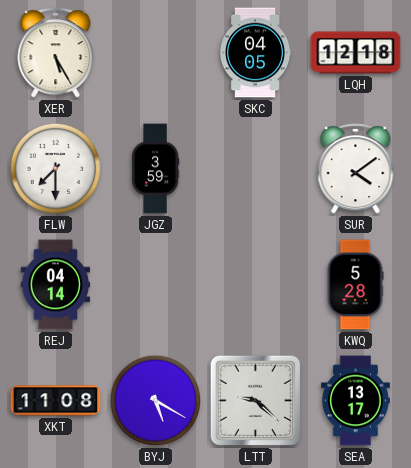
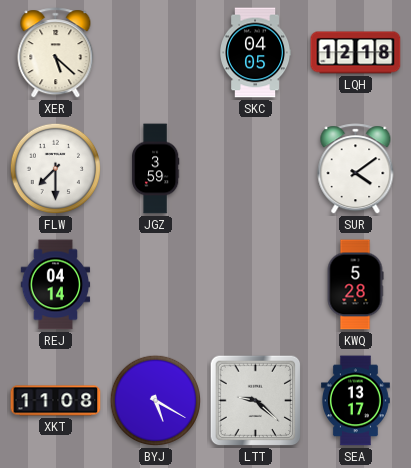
XER: 5:25 -> 5:22 (56, 53)
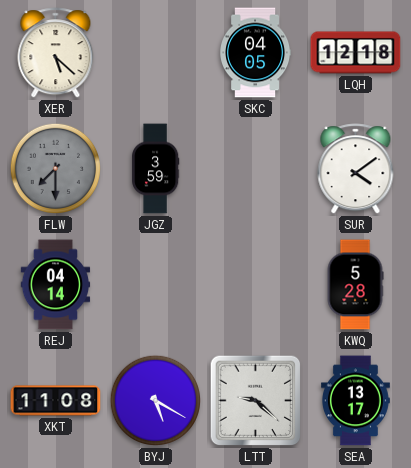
FLW dial: white -> grey (56, 169)
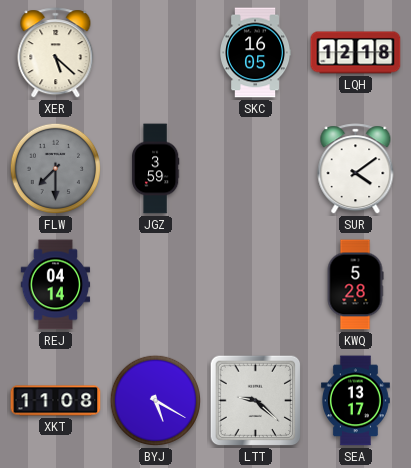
SKC: 04:05 -> 16:05 (256, 53)
